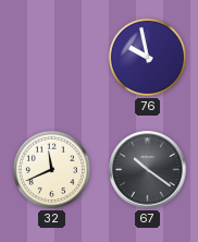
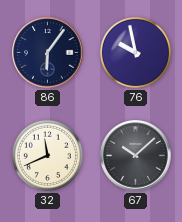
86: none -> 6:06 (48, 53)
67: 10:21 -> 10:08 (136, 156)
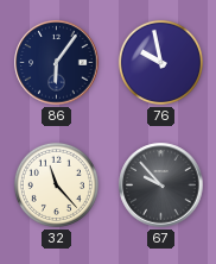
32: 11:41 -> 11:23 (56, 184)
67: 10:08 -> 9:53 (161, 186)
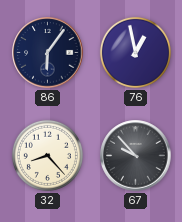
76: 9:58 -> 12:58 (135, 52)
32: 11:23 -> 8:23 (47, 155)
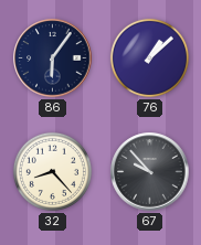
76: 12:58 -> 1:08 (149, 57)
